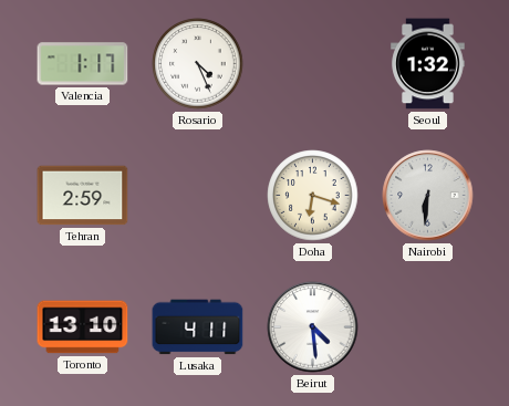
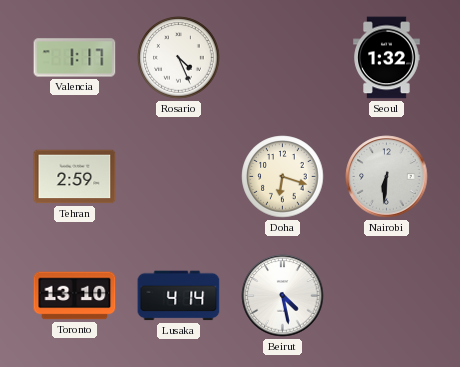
Lusaka: 4:11 -> 4:14 (179, 296)
Beirut: 4:29 -> 4:28 (283, 296)
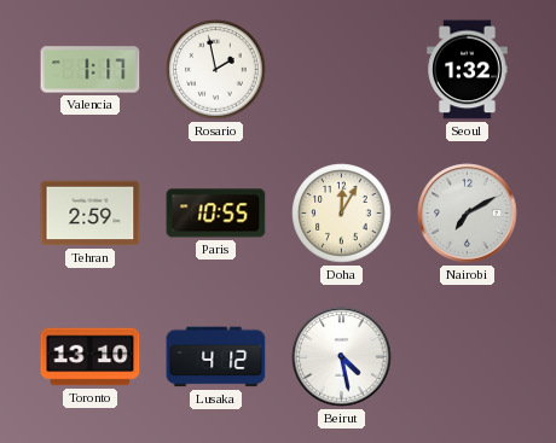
Rosario: 4:26 -> 1:58 (216, 70)
Paris: none -> 10:55 (216, 214)
Doha: 6:18 -> 12:05 (342, 214)
Nairobi: 6:31 -> 7:10 (468, 214)
Lusaka: 4:14 -> 4:12 (216, 357)
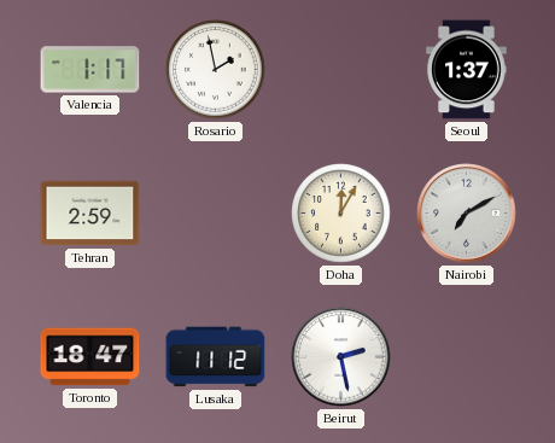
Seoul: 1:32 -> 1:37 (467, 70)
Paris: 10:55 -> none (216, 214)
Toronto: 13:10 -> 18:47 (90, 357)
Lusaka: 4:12 -> 11:12 (216, 357)
Beirut: 4:28 -> 2:28 (341, 357)
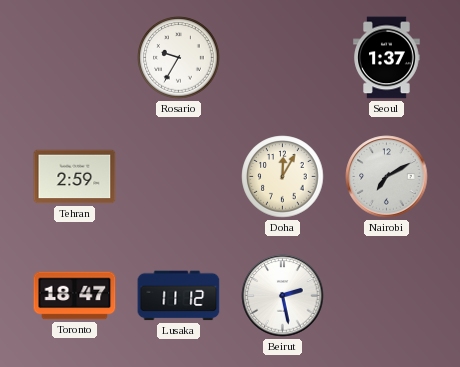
Valencia: 1:17 -> none (90, 70)
Rosario: 1:58 -> 9:35 (179, 58)
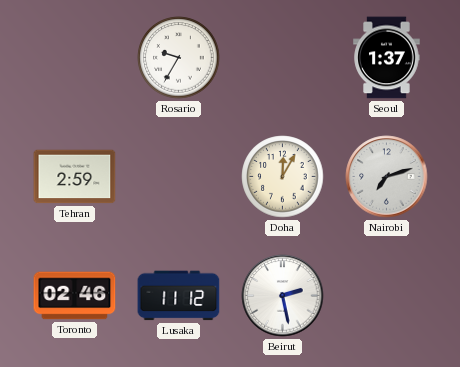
Nairobi: 7:10 -> 7:12 (387, 177)
Toronto: 18:47 -> 02:46 (75, 296)
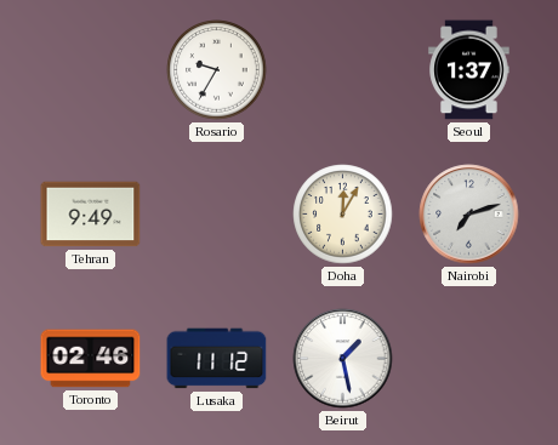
Tehran: 2:59 -> 9:49 (91, 215)
Beirut: 2:28 -> 1:28 (343, 359)
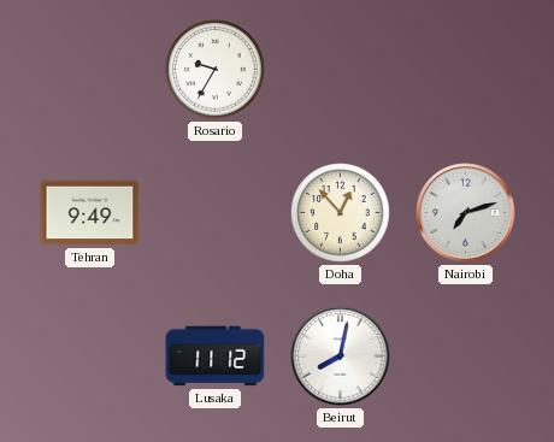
Seoul: 1:37 -> none (469, 70)
Doha: 12:05 -> 12:53 (341, 213)
Toronto: 02:46 -> none (91, 359)
Beirut: 1:28 -> 8:02 (341, 356)
